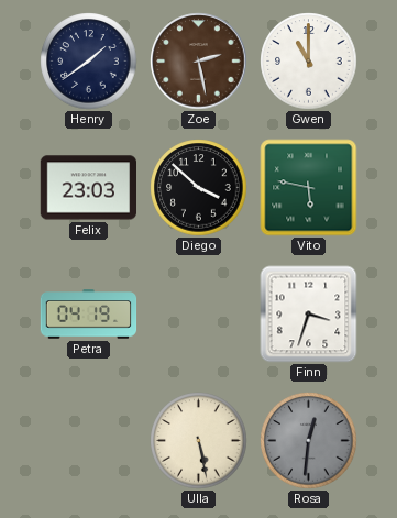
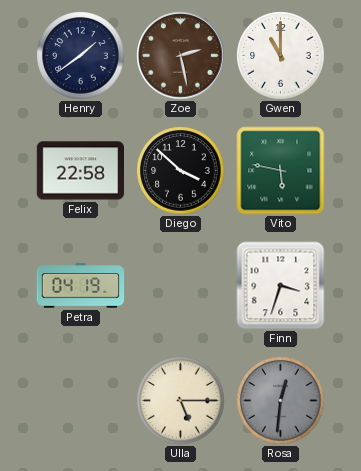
Felix: 23:03 -> 22:58 (81, 171)
Ulla: 5:28 -> 5:15 (181, 401)
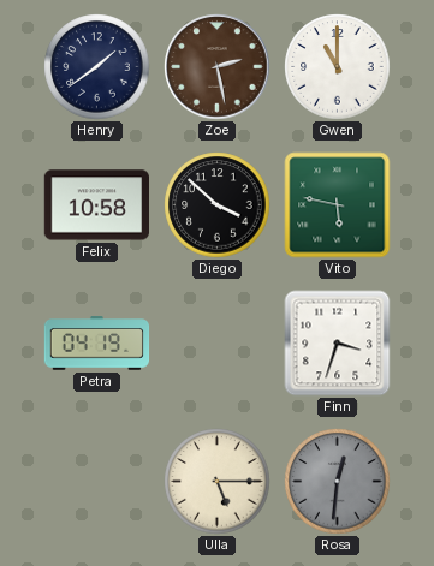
Felix: 22:58 -> 10:58 (97, 205)
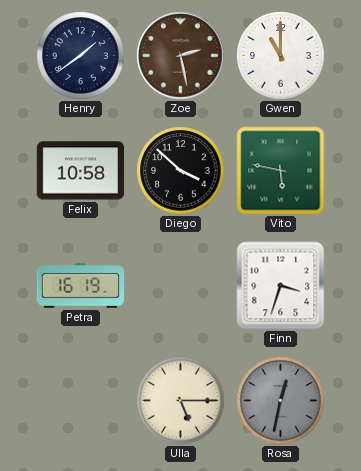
Petra: 04:19 -> 16:19 (81, 286)
Rosa: 12:31 -> 12:32 (281, 401)
